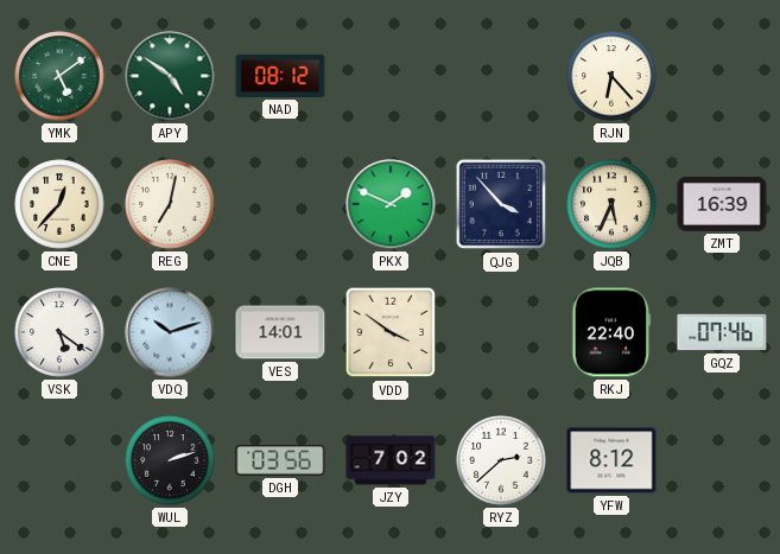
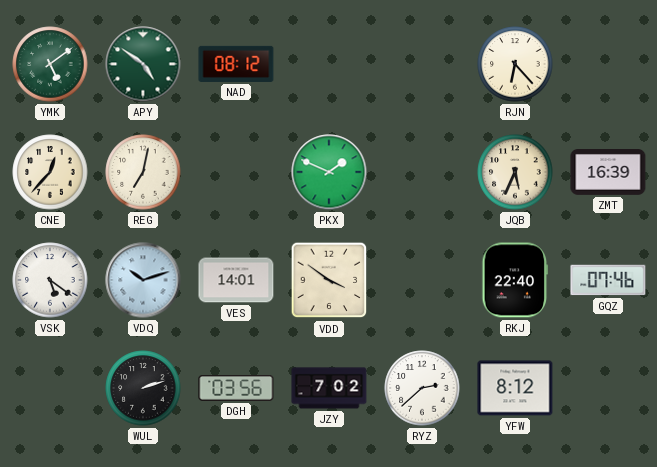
QJG: 3:53 -> none (501, 204)
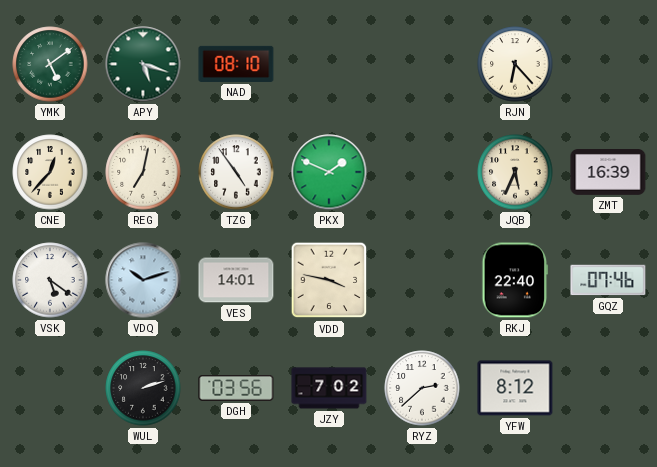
APY: 4:51 -> 5:18 (143, 64)
NAD: 08:12 -> 08:10 (236, 64)
TZG: none -> 4:54 (236, 172)
VDD: 3:51 -> 3:47 (329, 280)
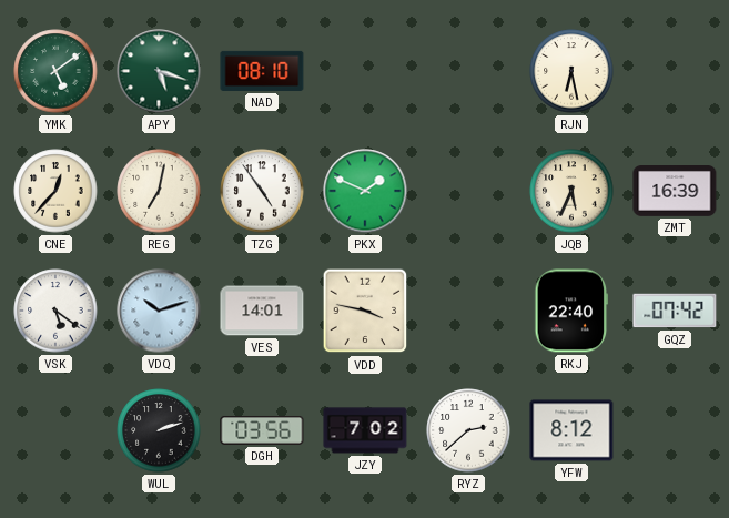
RJN: 6:23 -> 6:28 (571, 71)
GQZ: 07:46 -> 07:42 (675, 311)
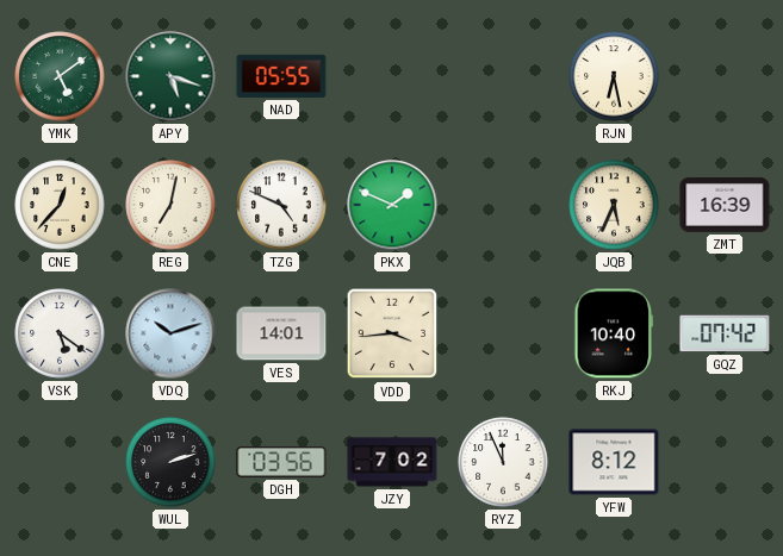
NAD: 08:10 -> 05:55 (281, 76)
TZG: 4:54 -> 4:49 (281, 205)
VDD: 3:47 -> 3:44 (392, 333)
RKJ: 22:40 -> 10:40 (614, 333)
RYZ: 2:38 -> 11:56 (503, 462)
